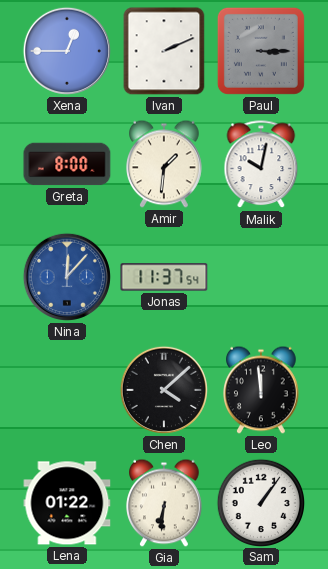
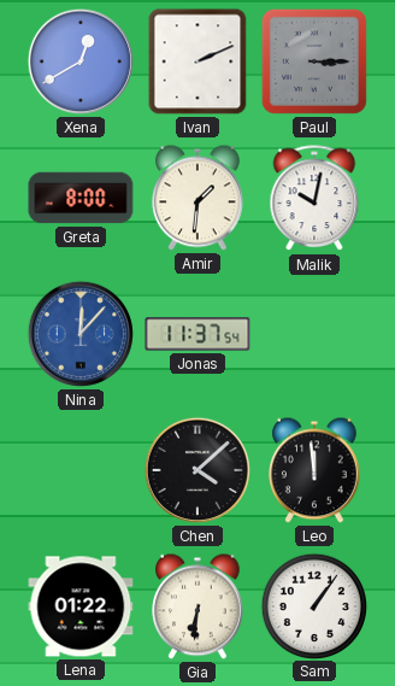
Xena: 12:45 -> 12:40 (81, 61)
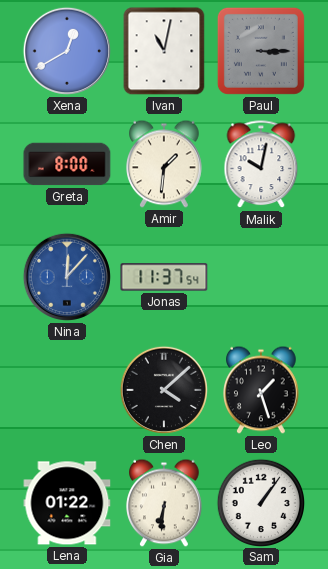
Ivan: 2:11 -> 11:02 (164, 51)
Leo: 11:59 -> 1:27 (262, 390)
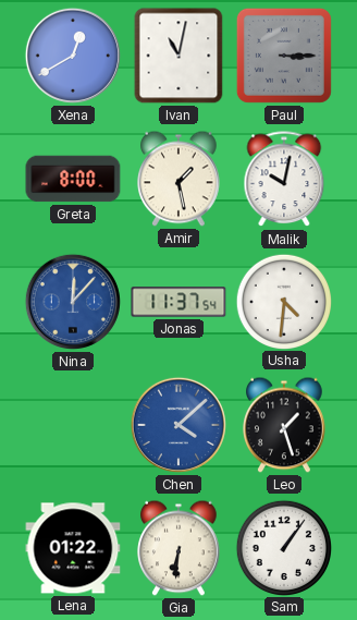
Amir: 1:31 -> 1:28 (180, 179)
Usha: none -> 4:31 (283, 301)
Chen dial: black -> blue (178, 425)
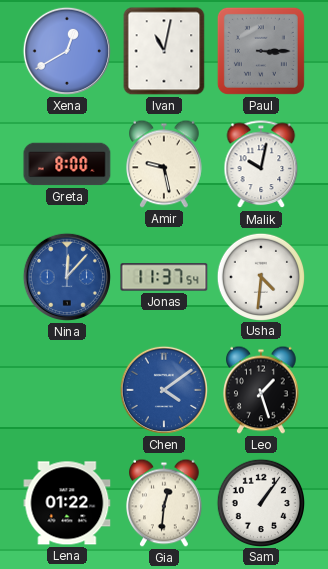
Amir: 1:28 -> 9:28 (165, 164)
Chen: 4:08 -> 4:09 (164, 390)
Gia: 6:31 -> 12:31 (165, 503)
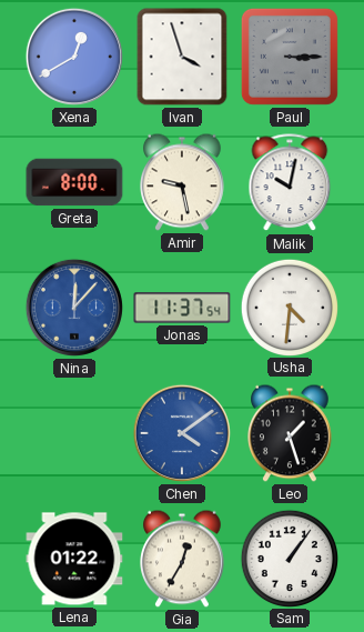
Ivan: 11:02 -> 3:57 (182, 57)
Gia: 12:31 -> 12:35 (183, 559)
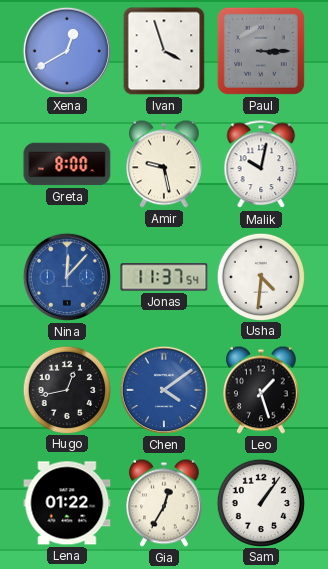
Hugo: none -> 12:43 (66, 389)
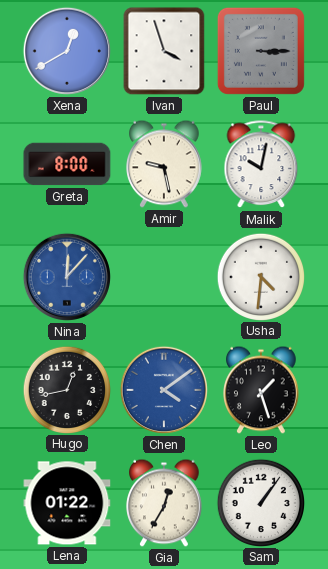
Jonas: 11:37 -> none (164, 277)
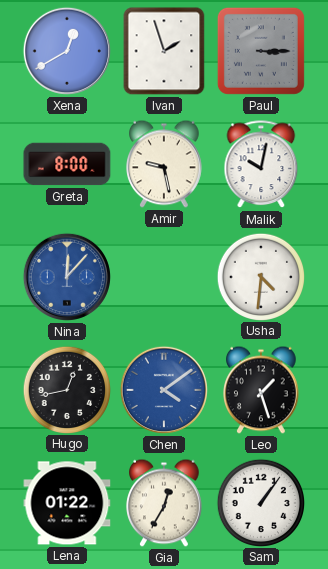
Ivan: 3:57 -> 1:57 (164, 51)
